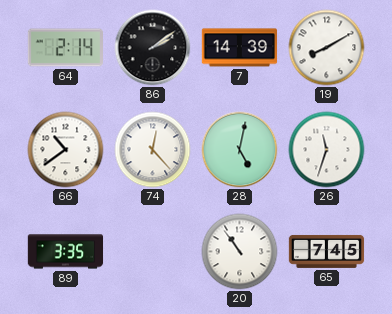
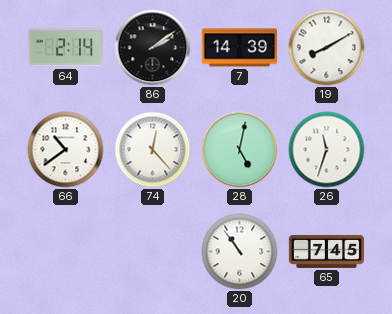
89: 3:35 -> none (66, 252)
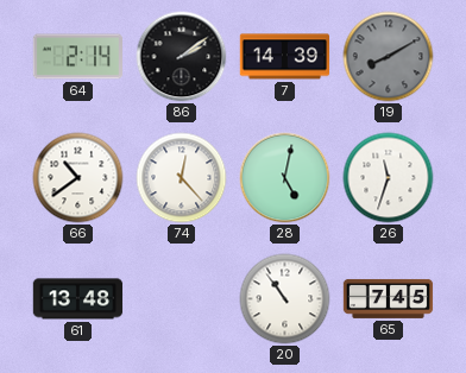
19 dial: white -> grey (389, 57)
61: none -> 13:48 (78, 299)
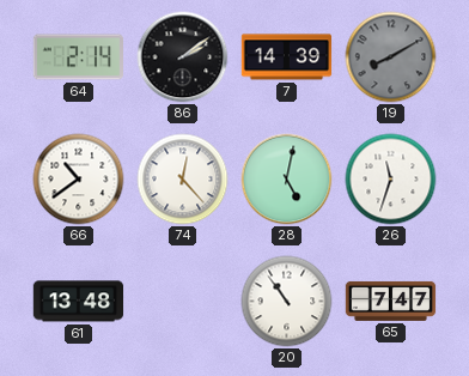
65: 7:45 -> 7:47 (391, 301)
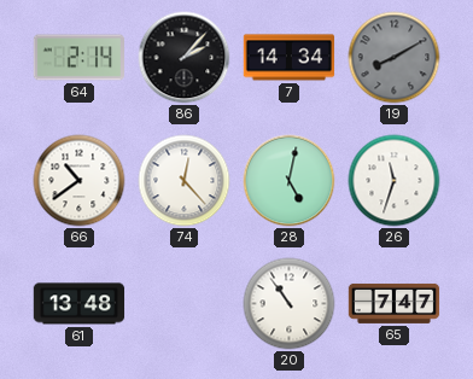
86: 2:09 -> 2:07 (185, 58)
7: 14:39 -> 14:34 (290, 58)
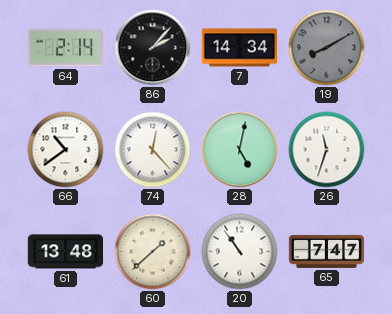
60: none -> 1:38 (153, 252)
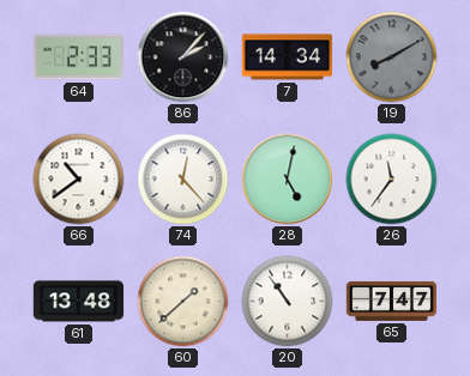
64: 2:14 -> 2:33 (79, 57)
26: 11:33 -> 11:36 (392, 180)
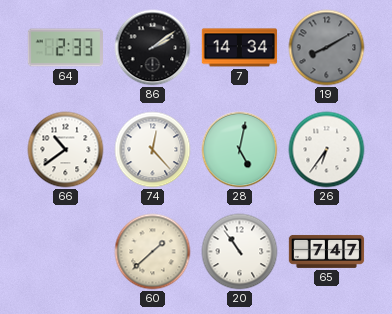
86: 2:07 -> 2:09 (153, 48)
26: 11:36 -> 6:36 (327, 150)
61: 13:48 -> none (79, 302)
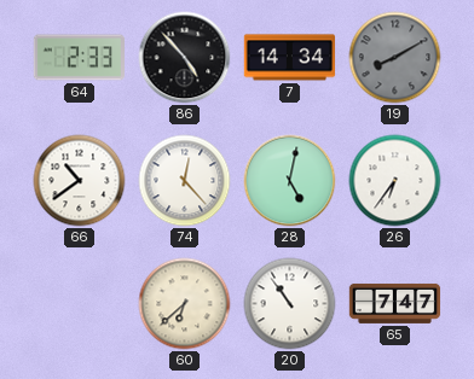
86: 2:09 -> 4:53 (185, 58)
60: 1:38 -> 6:38 (185, 304)
